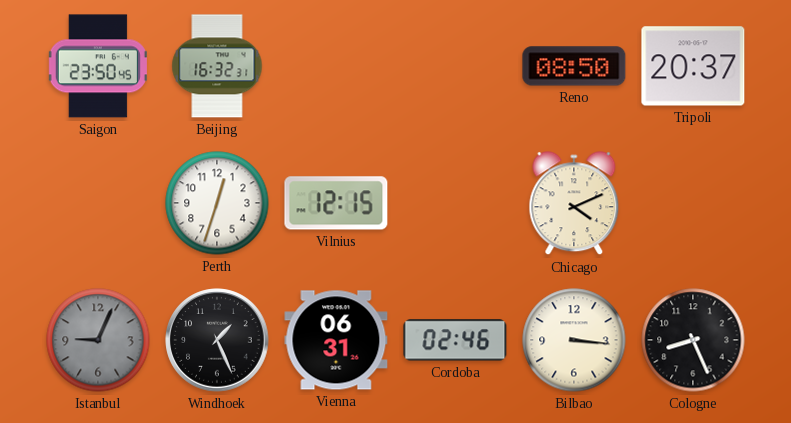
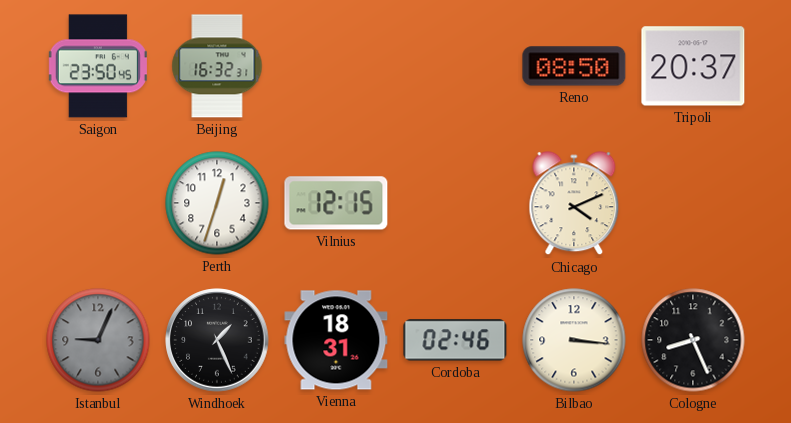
Vienna: 06:31 -> 18:31 (336, 340)
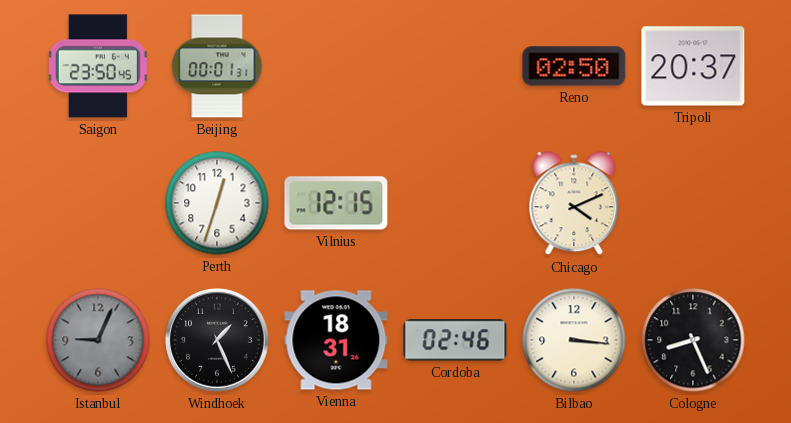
Beijing: 16:32 -> 00:01 (217, 66)
Reno: 08:50 -> 02:50 (574, 66)
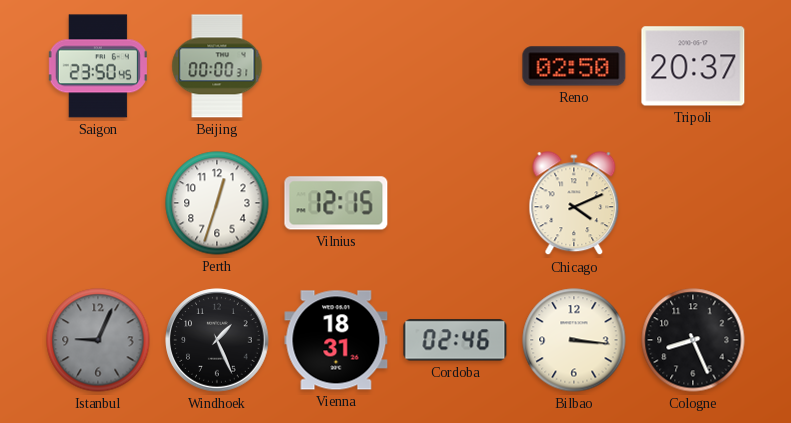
Beijing: 00:01 -> 00:00 (217, 66)
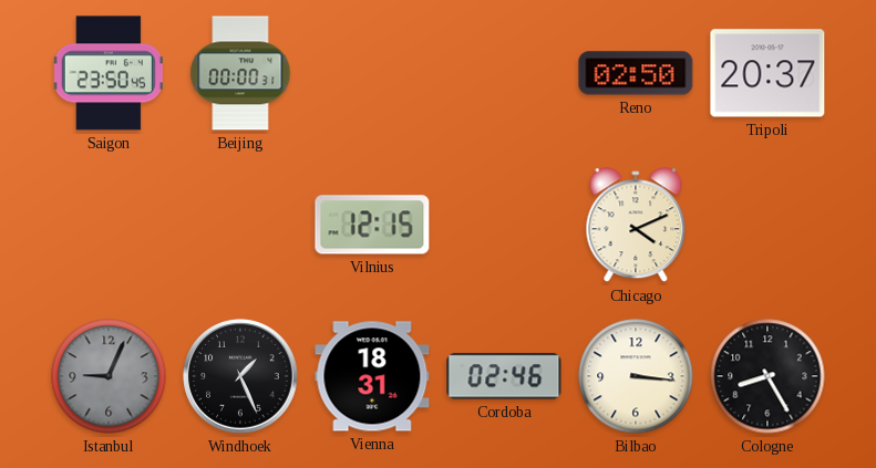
Perth: 12:33 -> none (217, 203)
Cologne: 8:26 -> 8:25 (767, 376)
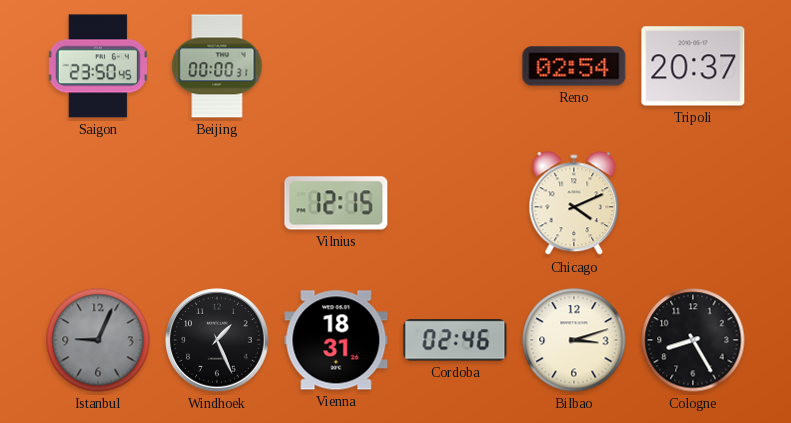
Reno: 02:50 -> 02:54 (574, 66)
Bilbao: 3:16 -> 3:12 (574, 340)
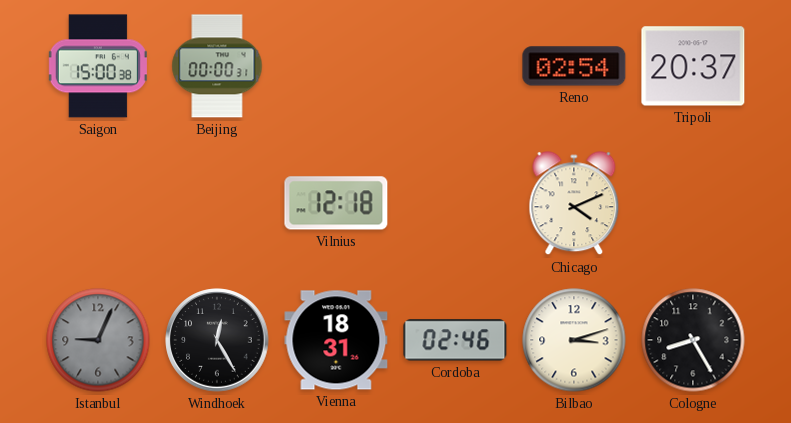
Saigon: 23:50 -> 15:00 (98, 66)
Vilnius: 12:15 -> 12:18 (336, 203)
Windhoek: 1:26 -> 12:25 (217, 340)
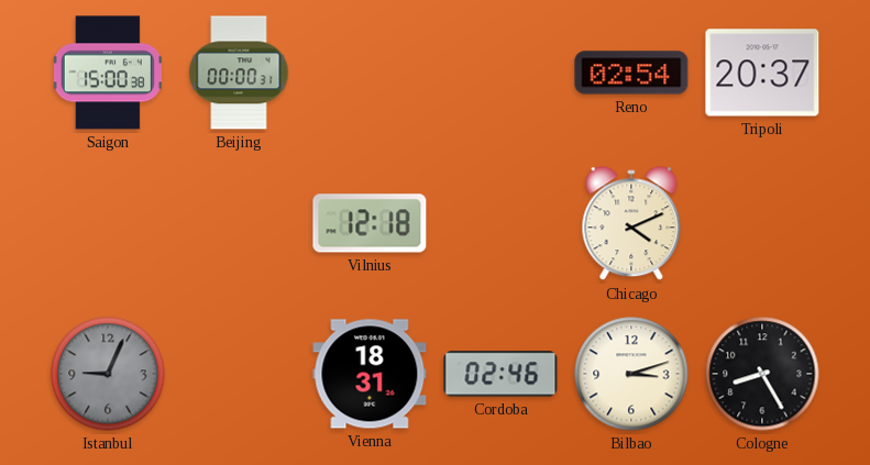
Windhoek: 12:25 -> none (217, 340)
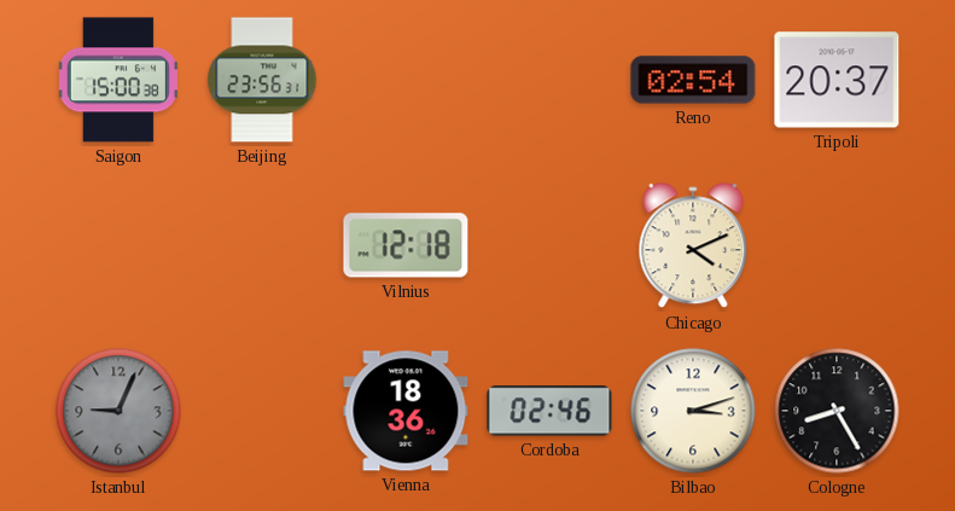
Beijing: 00:00 -> 23:56 (262, 80)
Vienna: 18:31 -> 18:36 (406, 411)
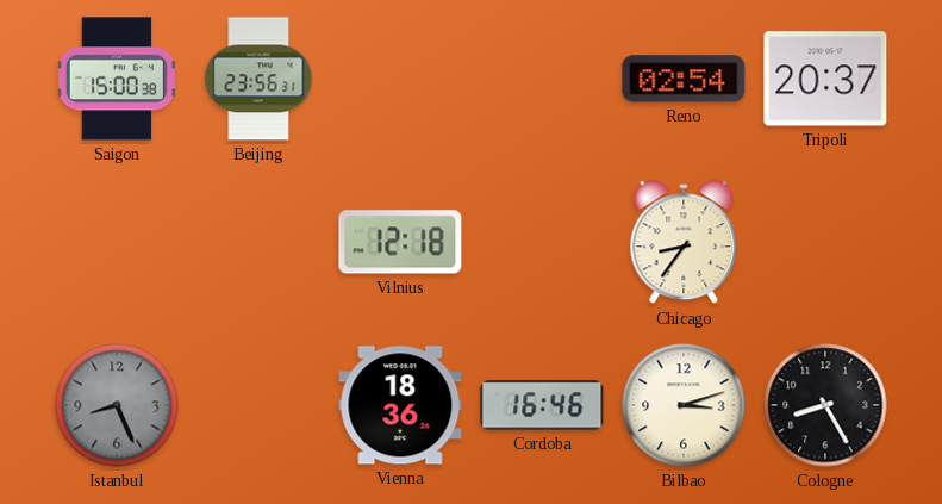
Chicago: 4:11 -> 8:36 (684, 243)
Istanbul: 9:04 -> 8:26 (117, 405)
Cordoba: 02:46 -> 16:46 (542, 405)
